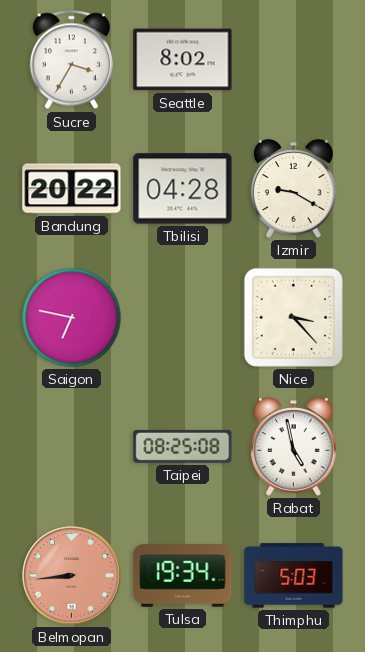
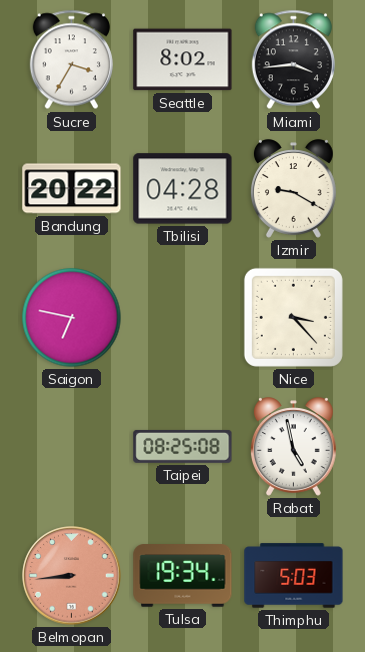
Miami: none -> 3:44 (293, 60)
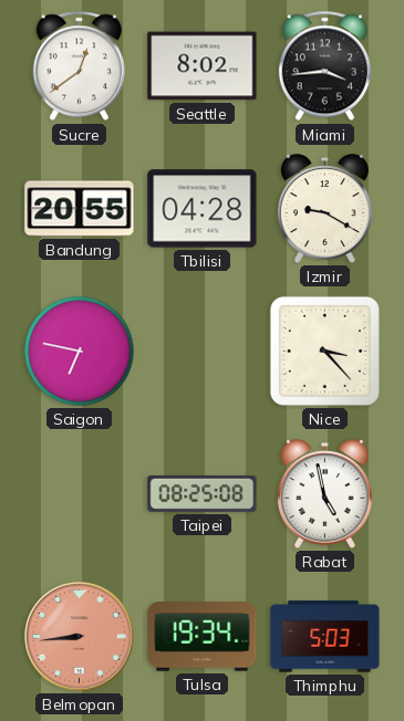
Sucre: 3:35 -> 12:39 (79, 66)
Bandung: 20:22 -> 20:55 (80, 209)
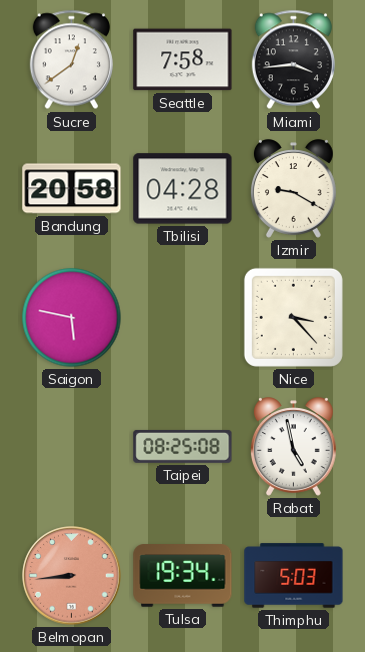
Seattle: 8:02 -> 7:58 (183, 60)
Bandung: 20:55 -> 20:58 (72, 189)
Saigon: 6:47 -> 5:47 (72, 318)
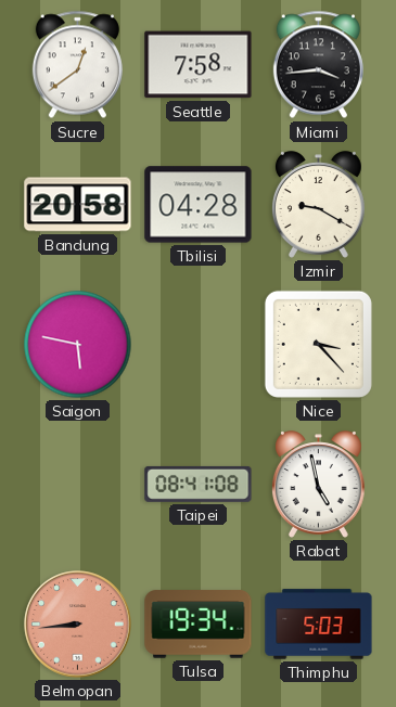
Taipei: 08:25 -> 08:41 (199, 484)
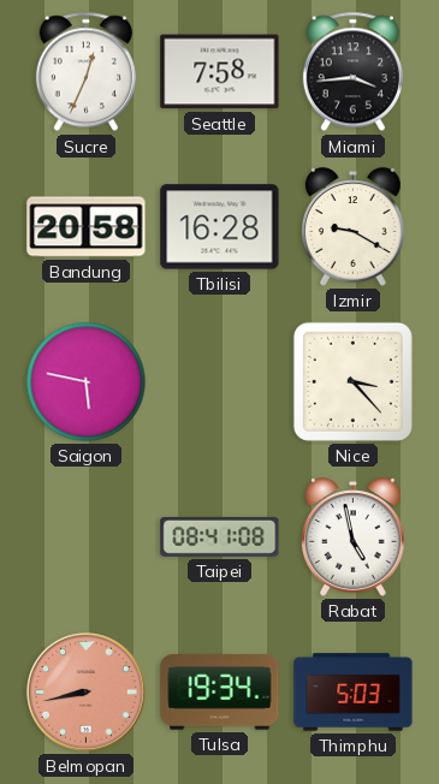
Sucre: 12:39 -> 12:34 (85, 72)
Tbilisi: 04:28 -> 16:28 (220, 227)
Belmopan: 8:44 -> 8:43 (87, 693)
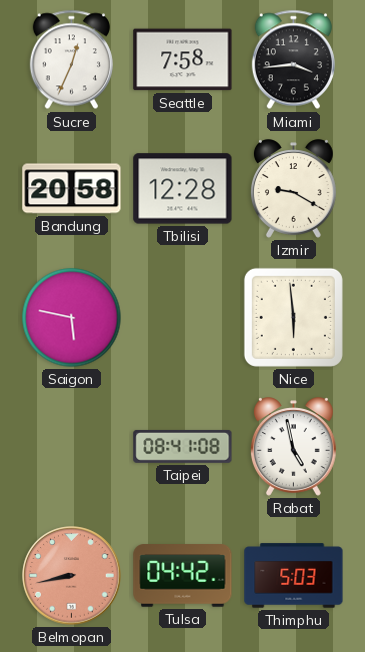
Tbilisi: 16:28 -> 12:28 (183, 189)
Nice: 3:23 -> 5:59 (293, 317)
Tulsa: 19:34 -> 04:42 (183, 576)
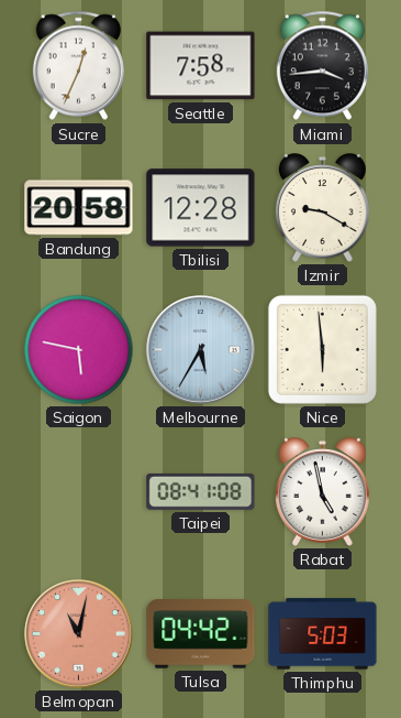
Melbourne: none -> 5:35 (201, 350)
Belmopan: 8:43 -> 11:02 (79, 634)
